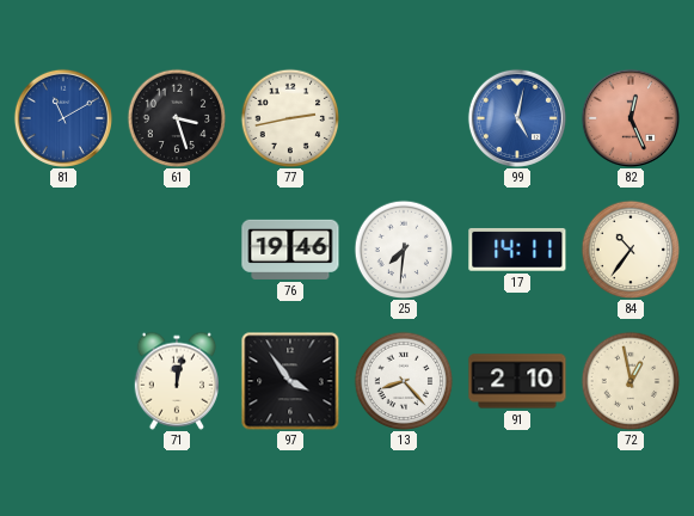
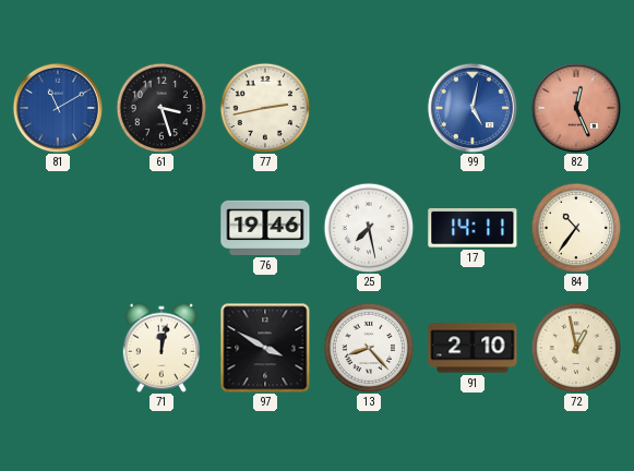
25: 7:31 -> 7:28 (369, 228)
97: 3:54 -> 3:50 (265, 348)
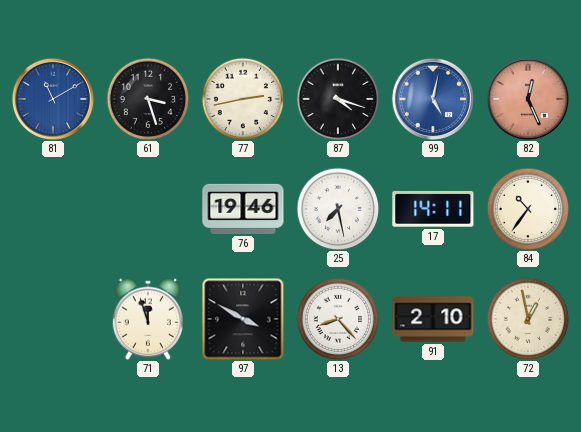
87: none -> 4:18 (338, 99)
71: 12:02 -> 11:57 (147, 319)
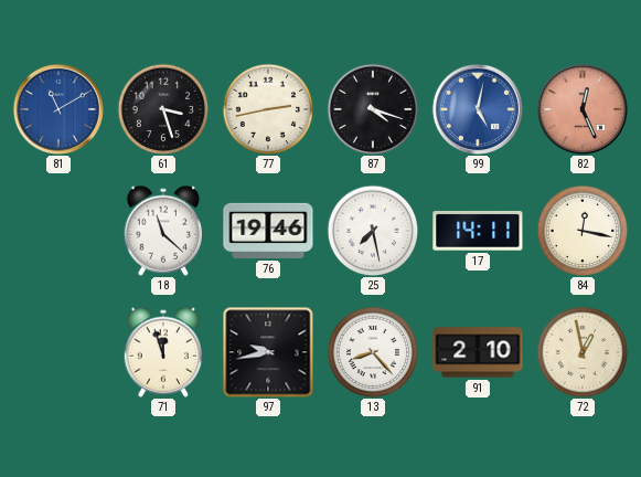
18: none -> 11:22 (162, 231)
84: 10:36 -> 12:17 (583, 231)
97: 3:50 -> 9:43 (268, 352)
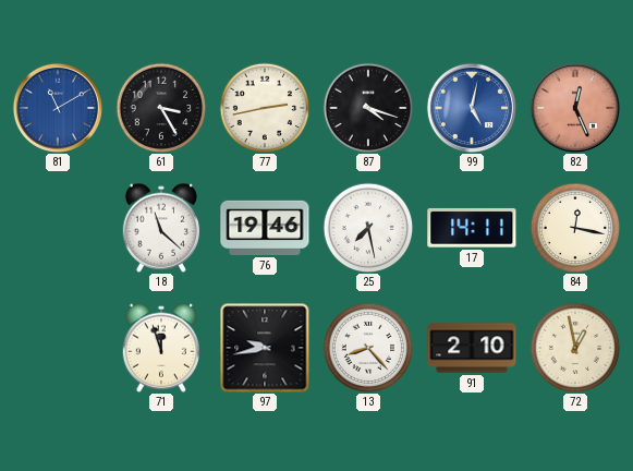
61: 3:27 -> 3:25 (161, 108)
